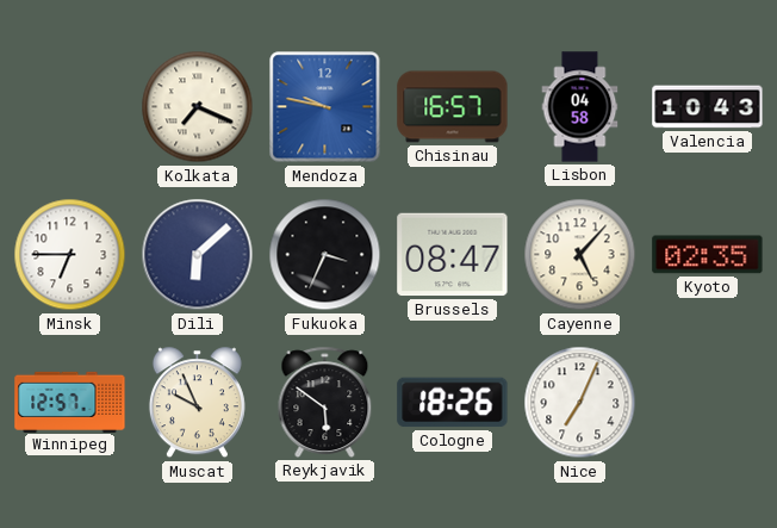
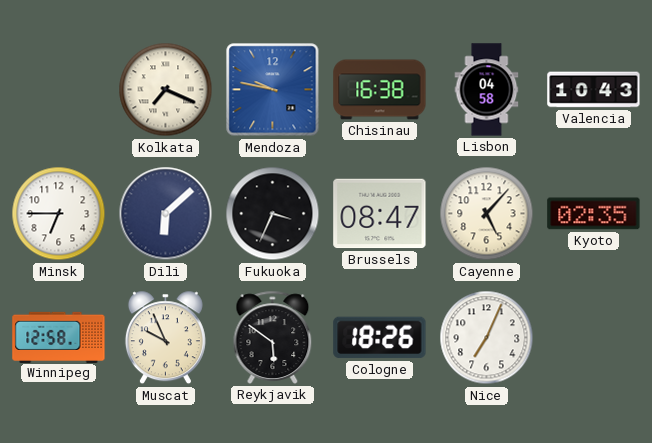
Chisinau: 16:57 -> 16:38 (380, 90)
Winnipeg: 12:57 -> 12:58 (59, 337)
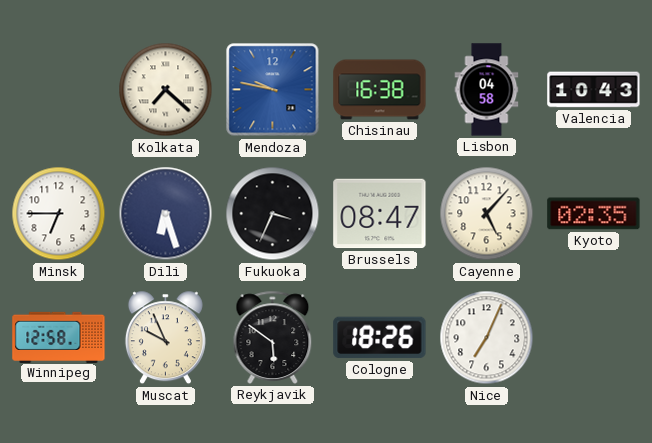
Kolkata: 7:19 -> 7:22 (166, 90)
Dili: 6:08 -> 6:27 (166, 214)
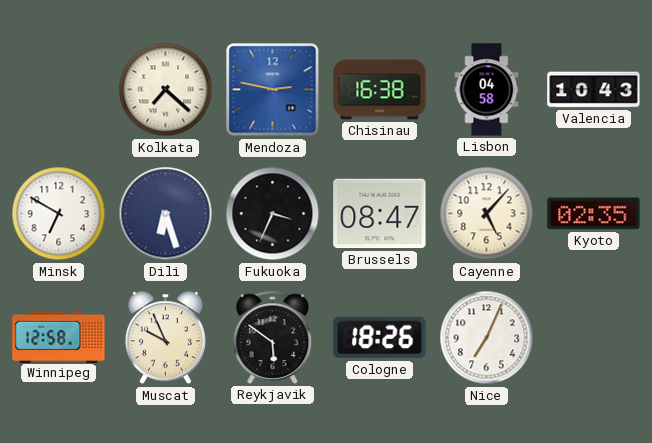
Mendoza: 9:47 -> 2:47 (273, 90)
Minsk: 6:45 -> 6:50 (59, 214)
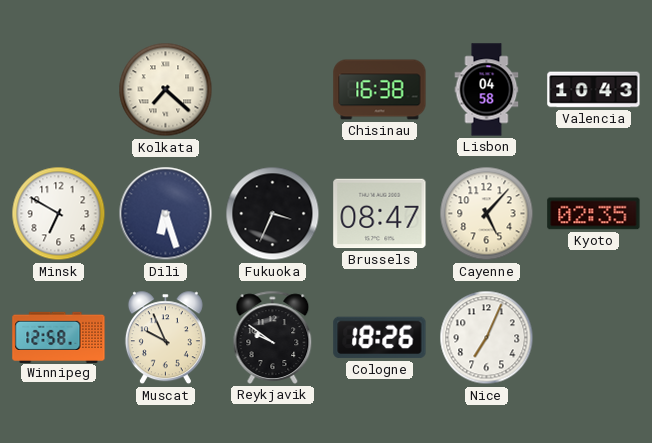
Mendoza: 2:47 -> none (273, 90)
Reykjavik: 5:51 -> 9:51 (273, 337)
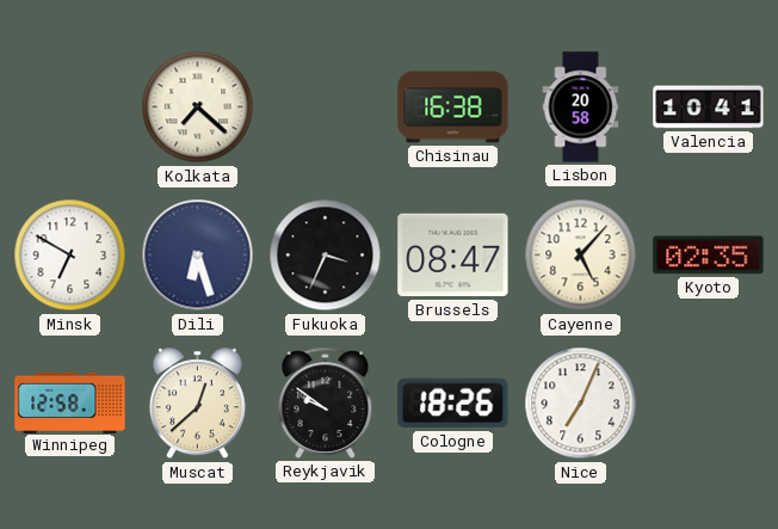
Lisbon: 04:58 -> 20:58 (581, 107)
Valencia: 10:43 -> 10:41 (709, 107)
Muscat: 9:56 -> 12:38 (197, 404)
